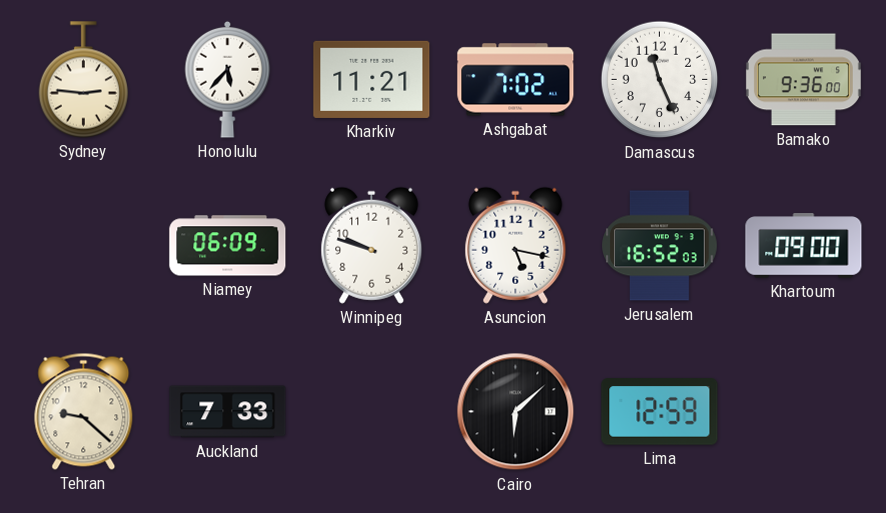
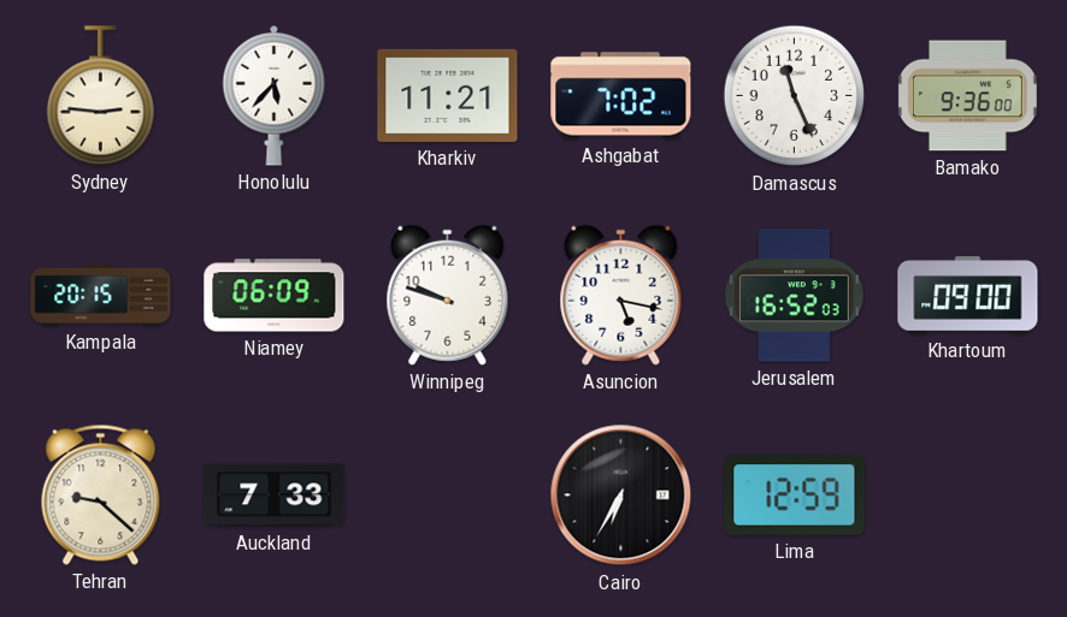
Kampala: none -> 20:15 (101, 295)
Cairo: 6:08 -> 6:35 (621, 496)
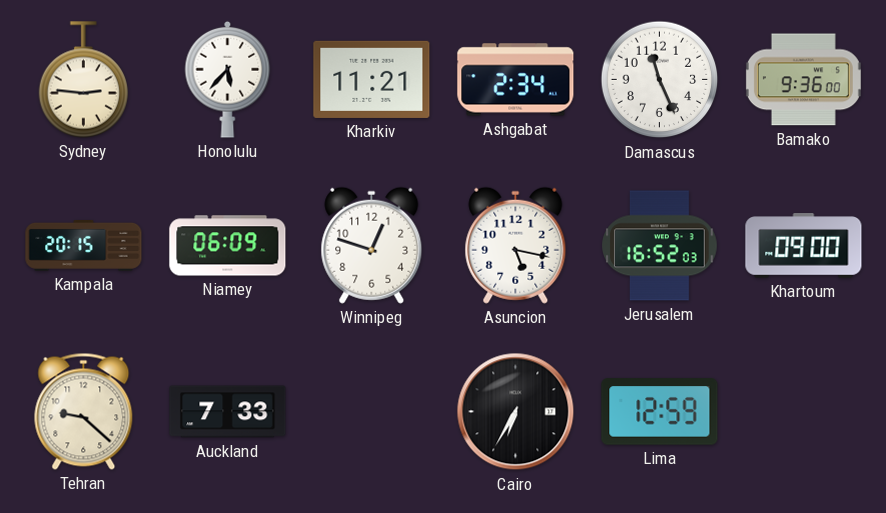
Ashgabat: 7:02 -> 2:34 (516, 80)
Winnipeg: 9:48 -> 12:48 (372, 245)
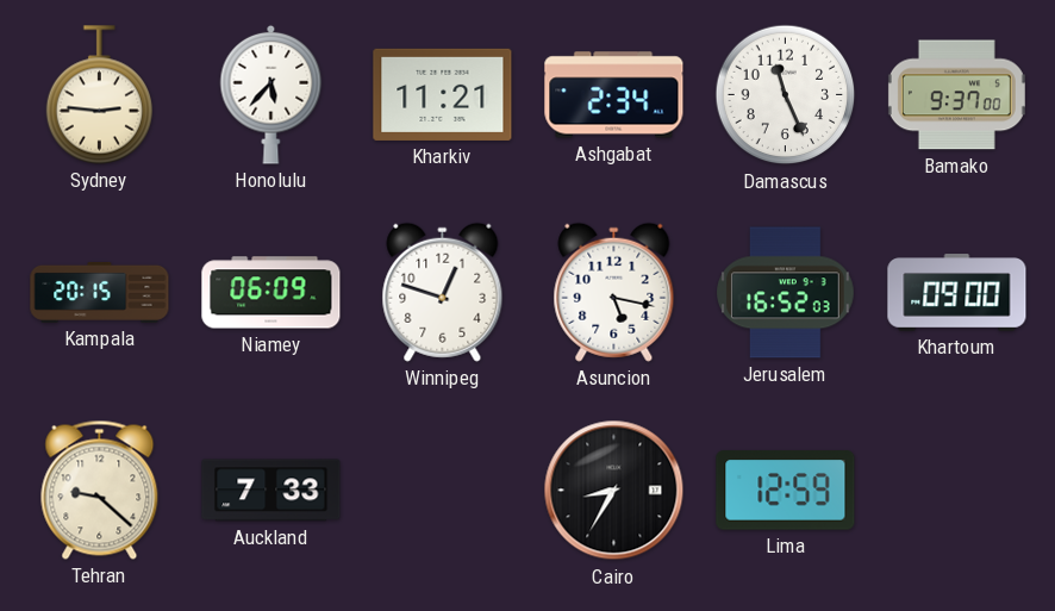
Bamako: 9:36 -> 9:37 (956, 95)
Cairo: 6:35 -> 8:35 (614, 491)
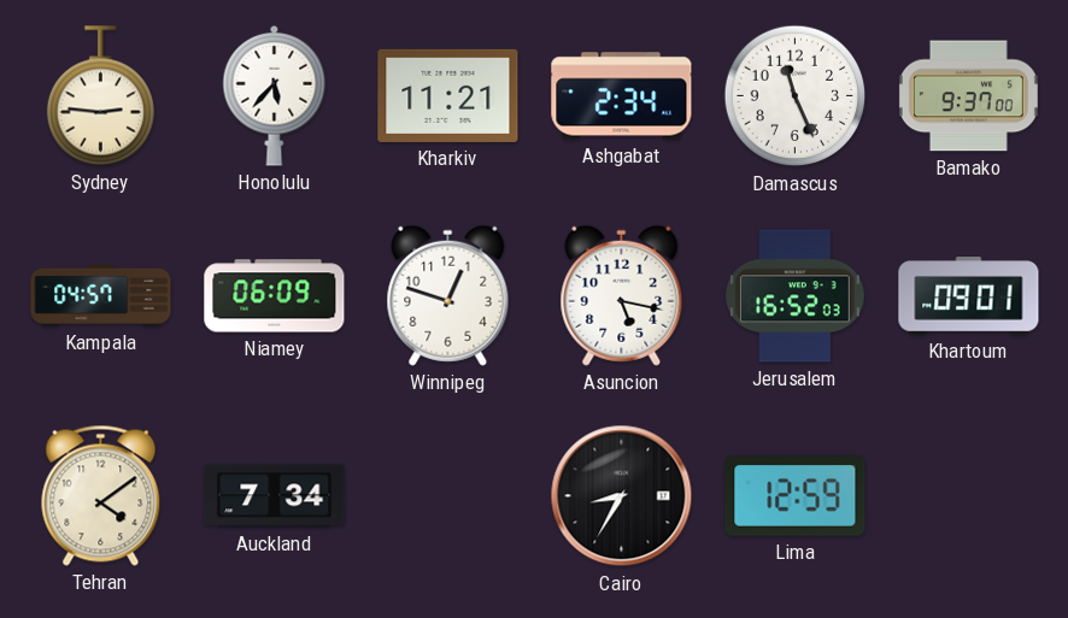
Kampala: 20:15 -> 04:57 (101, 295)
Khartoum: 09:00 -> 09:01 (969, 296)
Tehran: 9:22 -> 4:09 (101, 495)
Auckland: 7:33 -> 7:34 (275, 496)
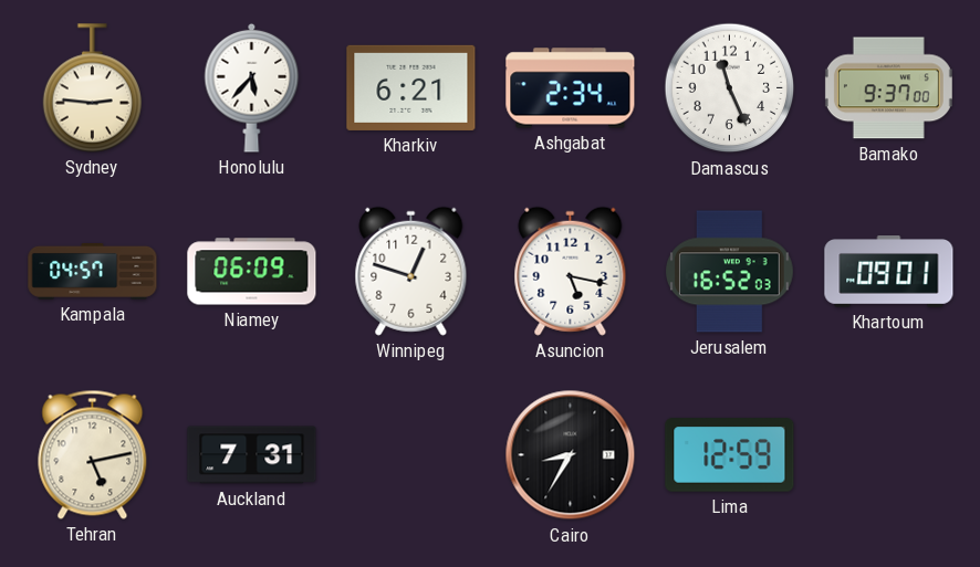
Kharkiv: 11:21 -> 6:21 (411, 87)
Tehran: 4:09 -> 5:13 (93, 454)
Auckland: 7:34 -> 7:31 (252, 455)
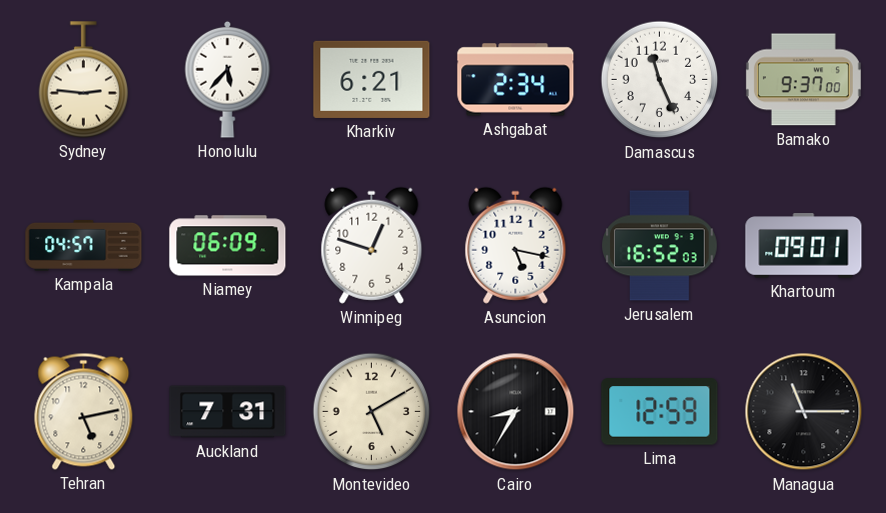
Montevideo: none -> 5:10 (372, 412)
Managua: none -> 11:15 (804, 412)
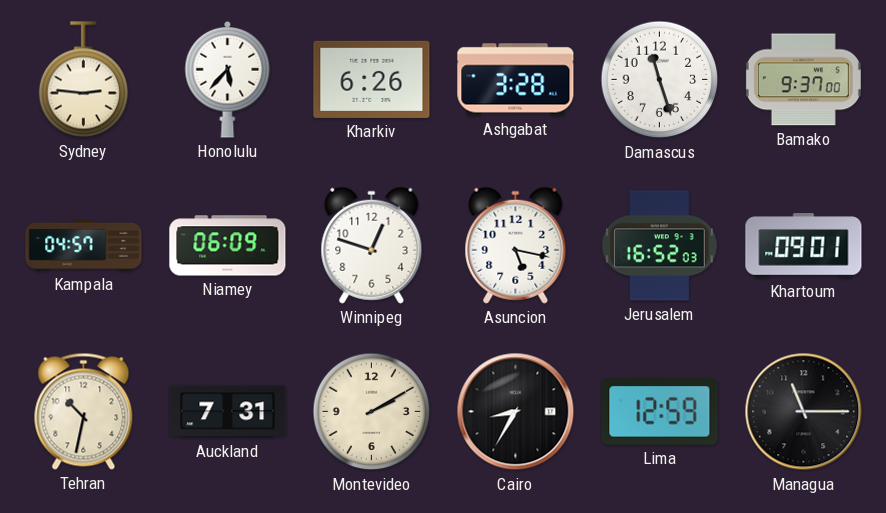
Kharkiv: 6:21 -> 6:26 (372, 79)
Ashgabat: 2:34 -> 3:28 (516, 80)
Damascus: 11:26 -> 11:27 (660, 80)
Tehran: 5:13 -> 10:32 (84, 411)
Montevideo: 5:10 -> 2:10 (372, 412)
